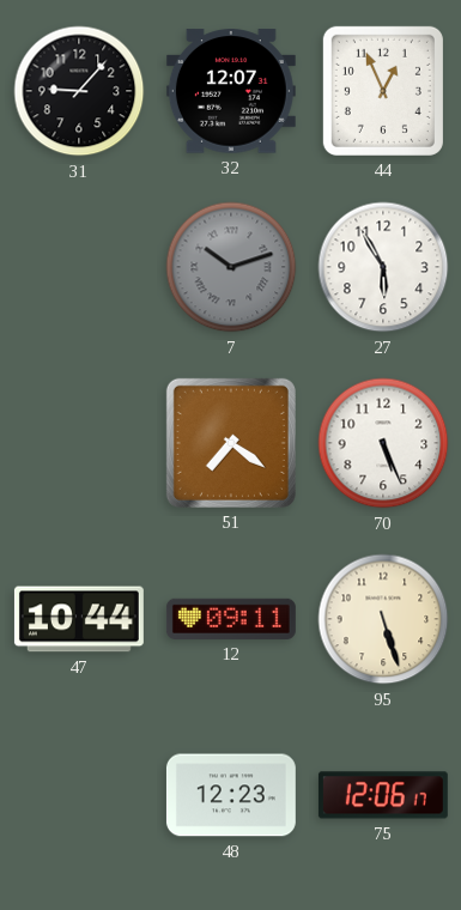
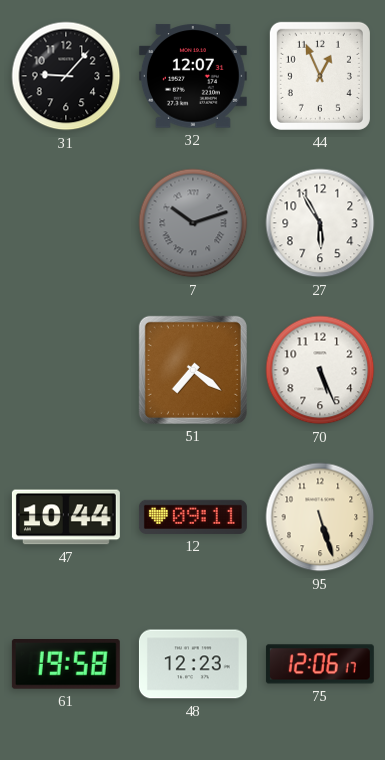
61: none -> 19:58 (66, 665)
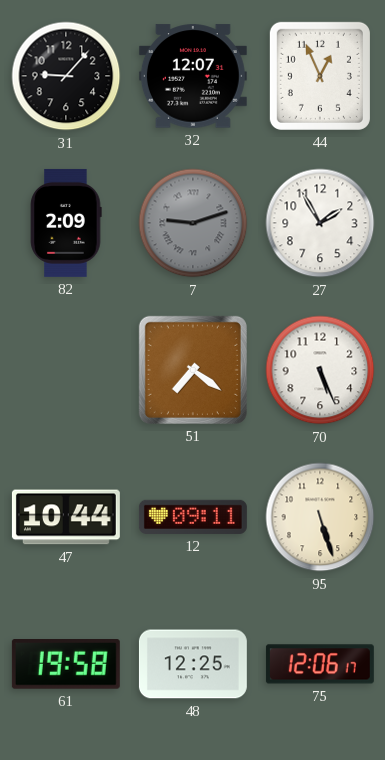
82: none -> 2:09 (66, 223)
7: 10:12 -> 9:12 (193, 223)
27: 5:55 -> 1:55 (320, 223)
48: 12:23 -> 12:25 (193, 664)
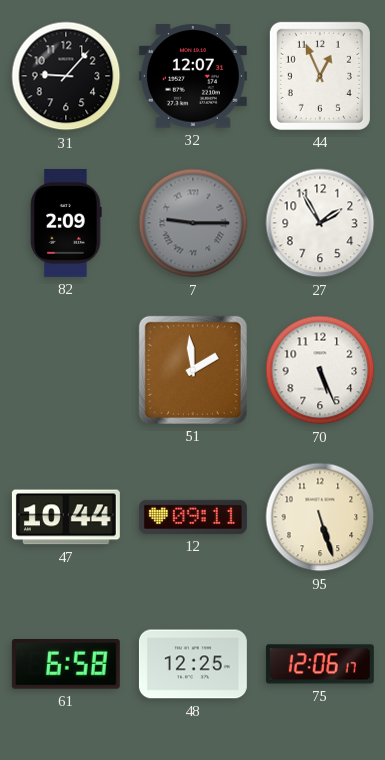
7: 9:12 -> 9:15 (193, 223)
51: 7:21 -> 1:59 (193, 370)
61: 19:58 -> 6:58 (66, 665)
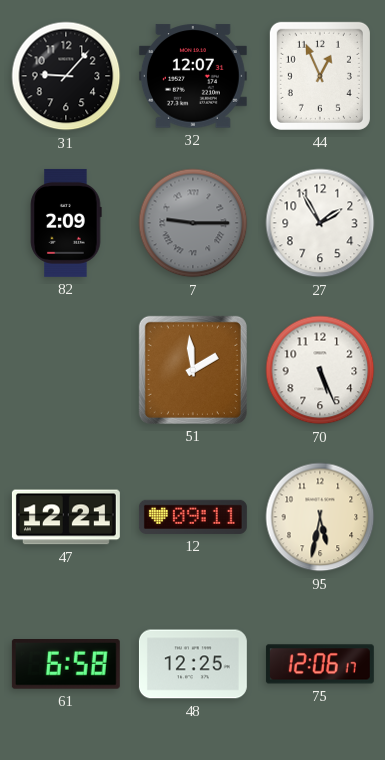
47: 10:44 -> 12:21 (66, 517)
95: 5:27 -> 5:32 (320, 517)
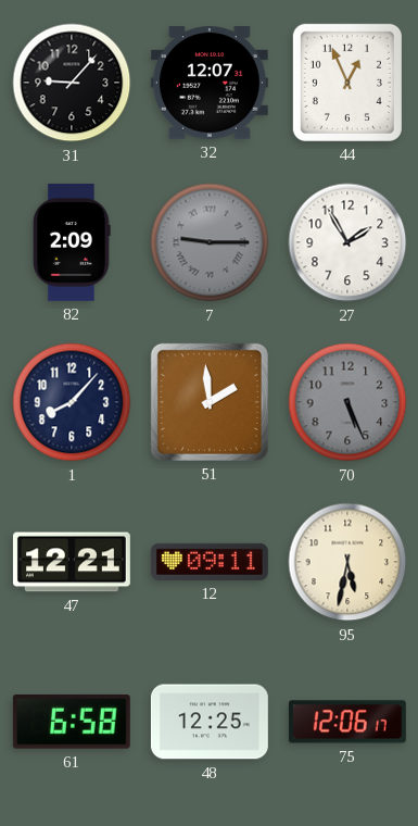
1: none -> 8:07 (72, 402)
70 dial: white -> grey (347, 402)
